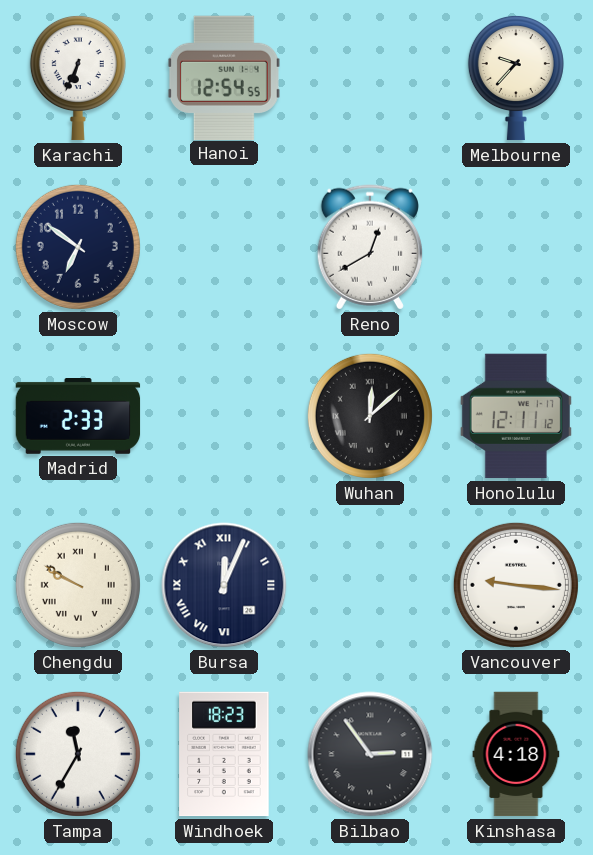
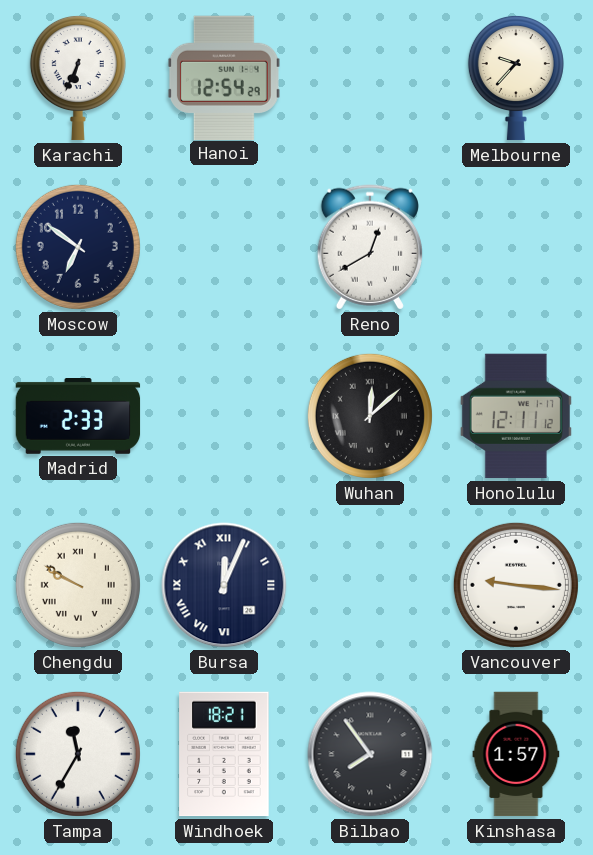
Hanoi: 12:54:55 -> 12:54:29 (224, 77)
Windhoek: 18:23 -> 18:21 (224, 754)
Bilbao: 2:54 -> 7:54 (370, 754)
Kinshasa: 4:18 -> 1:57 (516, 754)
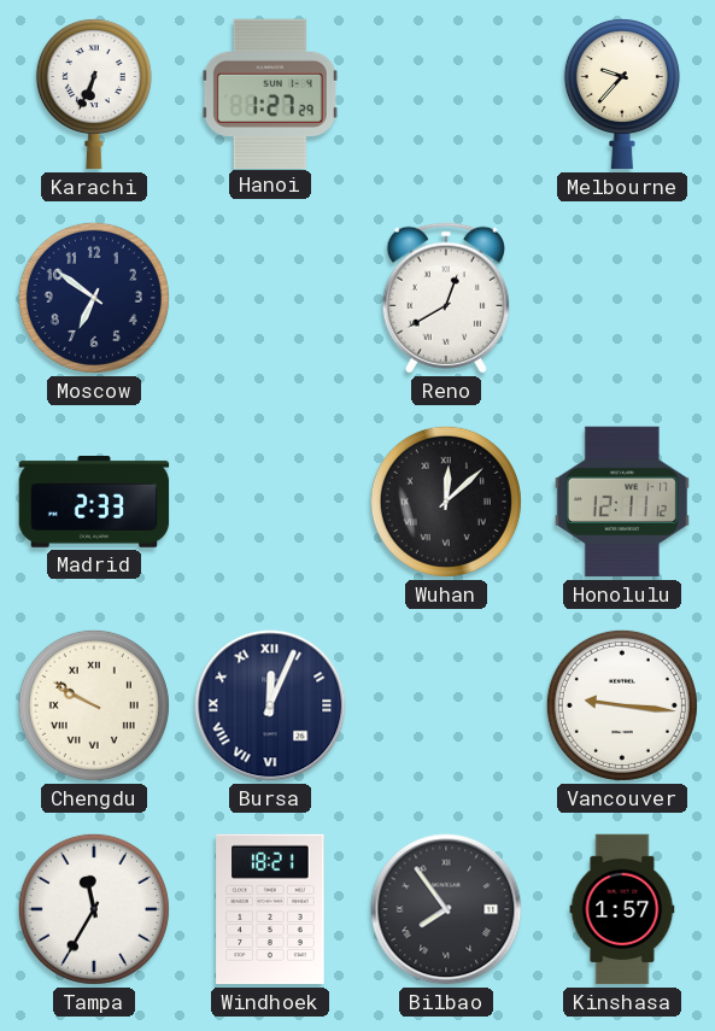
Hanoi: 12:54 -> 1:27 (270, 93)
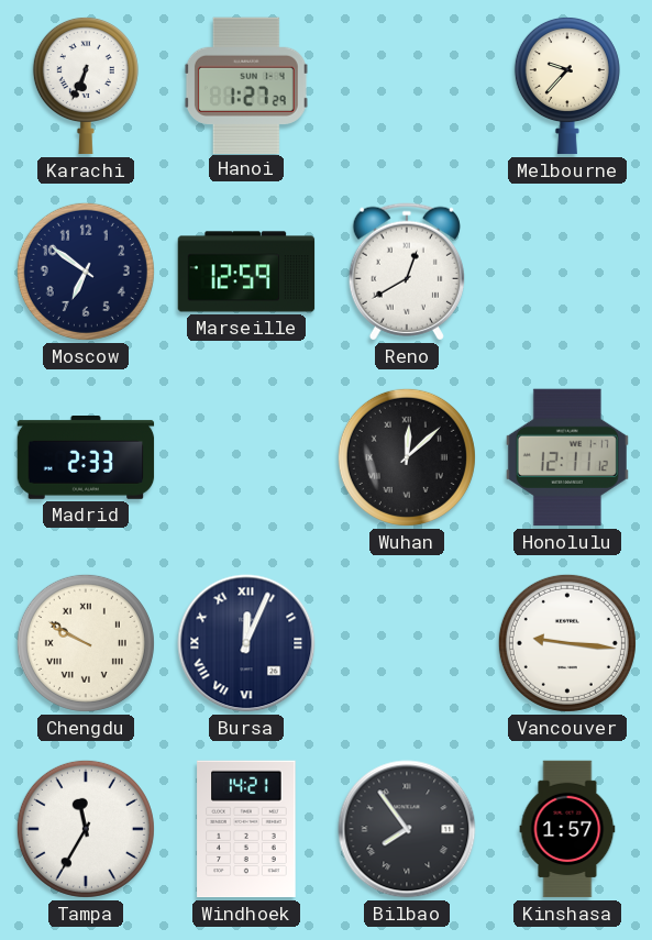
Marseille: none -> 12:59 (246, 272)
Windhoek: 18:21 -> 14:21 (246, 829)
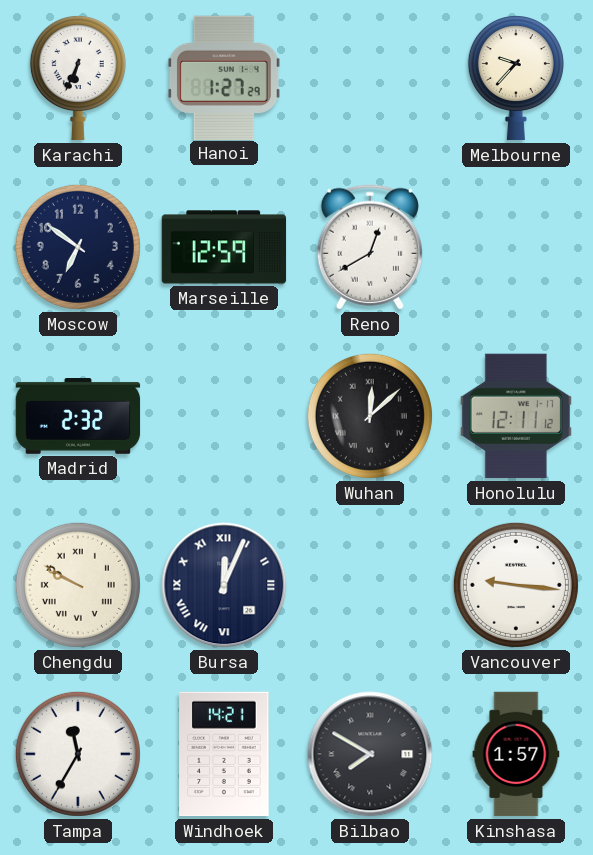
Madrid: 2:33 -> 2:32 (78, 417)
Bilbao: 7:54 -> 7:50 (370, 754)
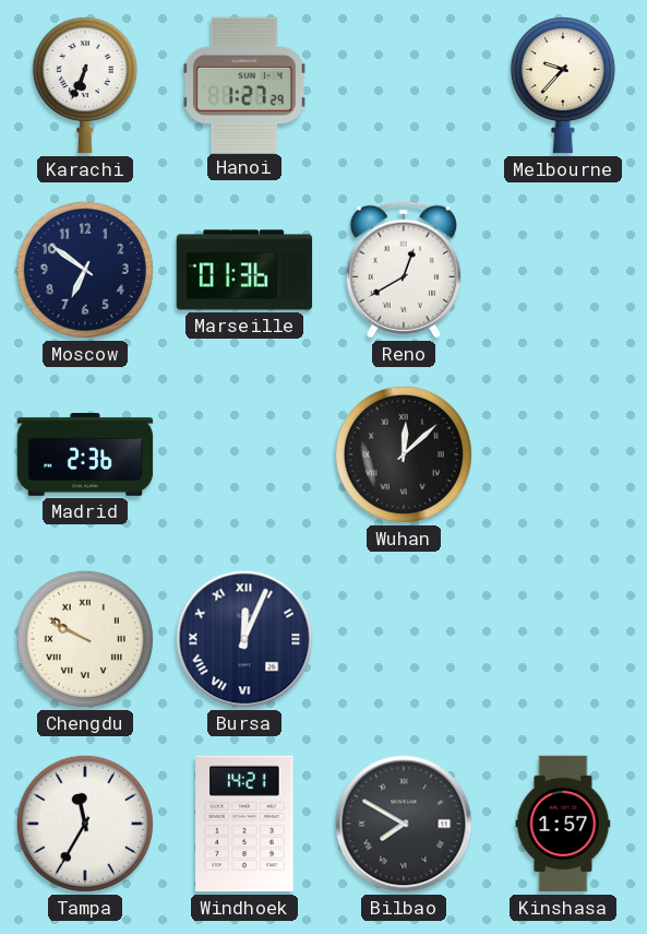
Marseille: 12:59 -> 01:36 (244, 270)
Madrid: 2:32 -> 2:36 (85, 456)
Honolulu: 12:11 -> none (516, 416)
Vancouver: 9:16 -> none (516, 585)
